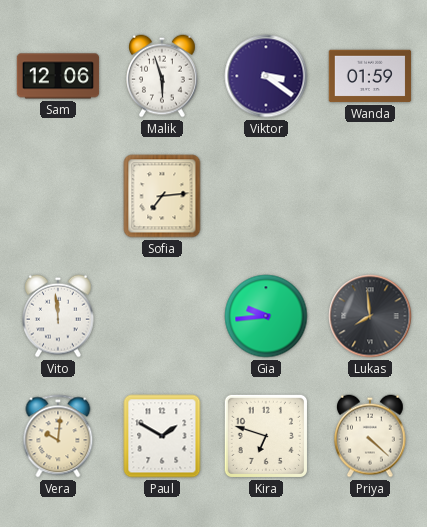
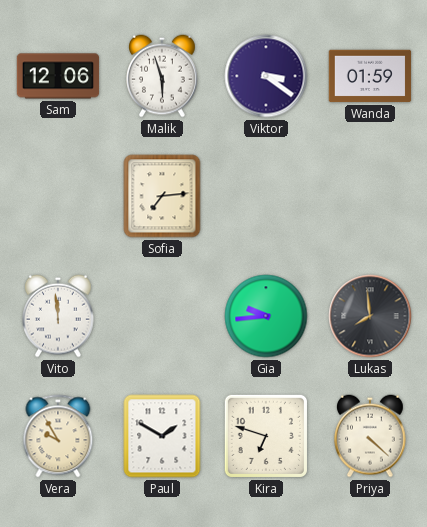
Vera: 10:01 -> 9:55 (58, 436)
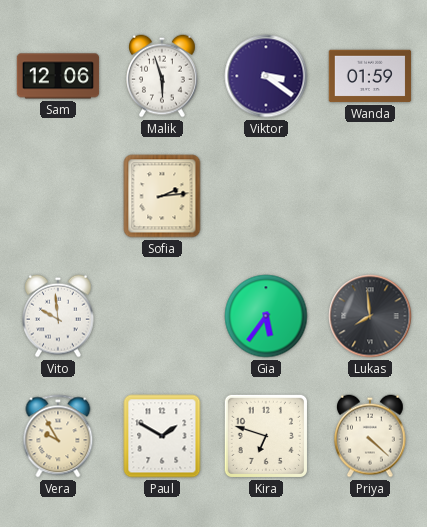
Sofia: 7:14 -> 2:14 (162, 196)
Vito: 11:59 -> 9:59 (59, 316)
Gia: 9:44 -> 5:36 (266, 316)
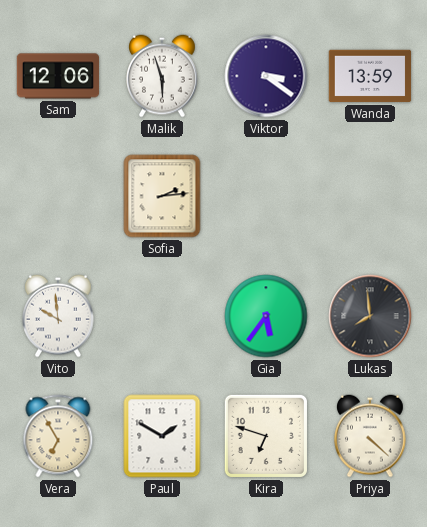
Wanda: 01:59 -> 13:59 (370, 76)
Vera: 9:55 -> 6:55 (58, 436)
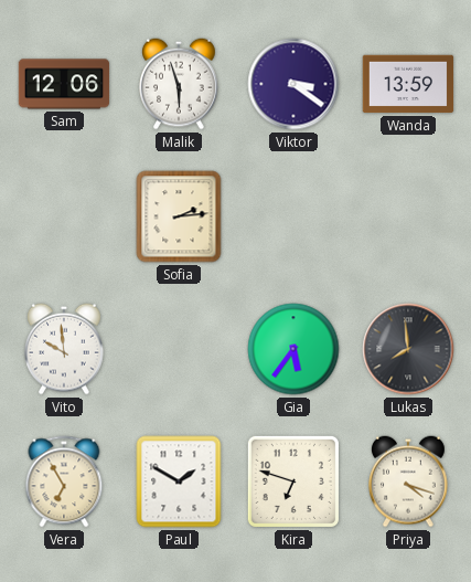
Priya: 4:22 -> 4:18 (409, 482)
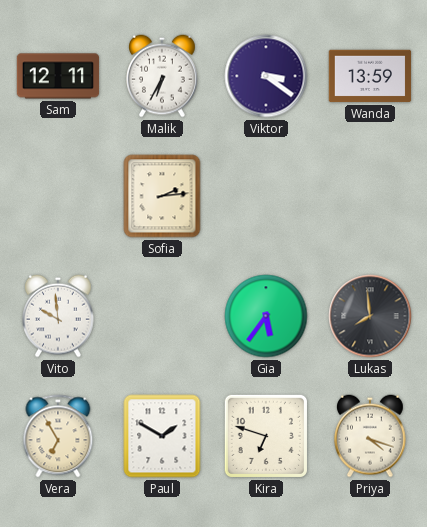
Sam: 12:06 -> 12:11 (58, 76)
Malik: 5:57 -> 6:35 (163, 76)
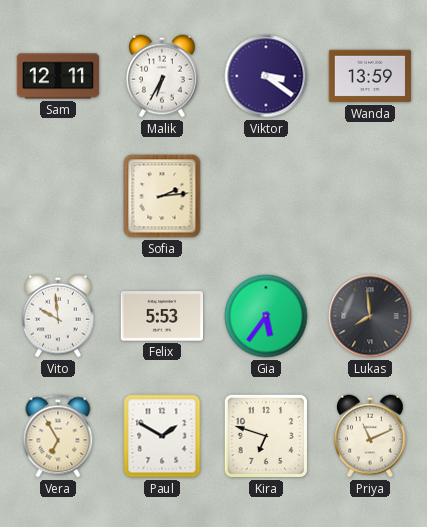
Felix: none -> 5:53 (162, 316)
Priya: 4:18 -> 11:11 (371, 436)
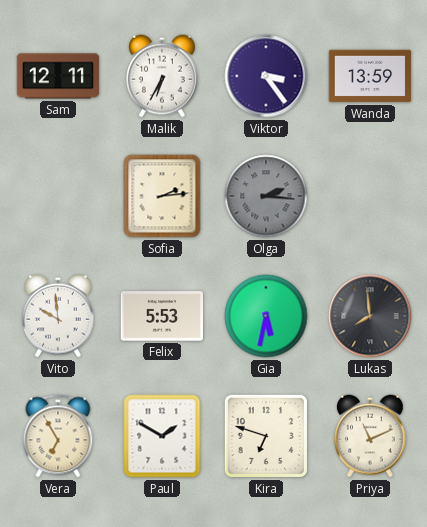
Viktor: 3:21 -> 3:24 (266, 76)
Olga: none -> 2:16 (266, 196)
Gia: 5:36 -> 5:32 (266, 316)
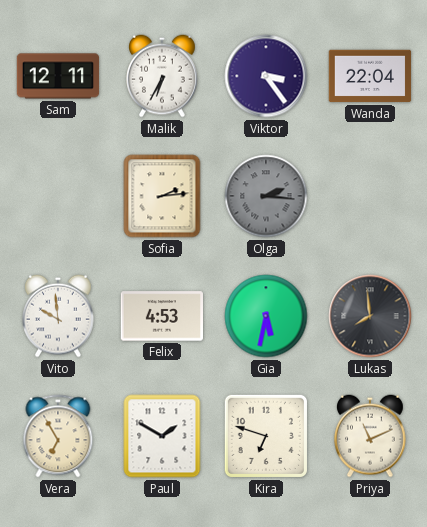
Wanda: 13:59 -> 22:04 (370, 76)
Felix: 5:53 -> 4:53 (162, 316)
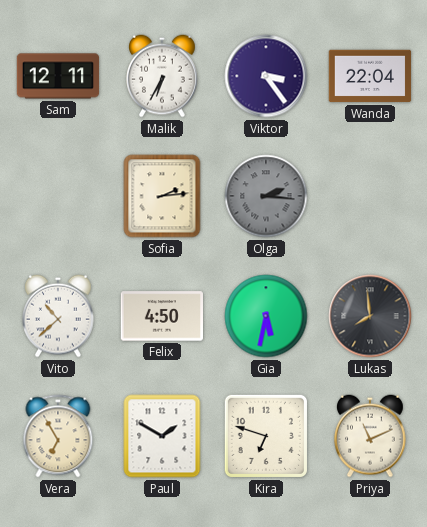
Vito: 9:59 -> 10:38 (59, 316)
Felix: 4:53 -> 4:50 (162, 316)
